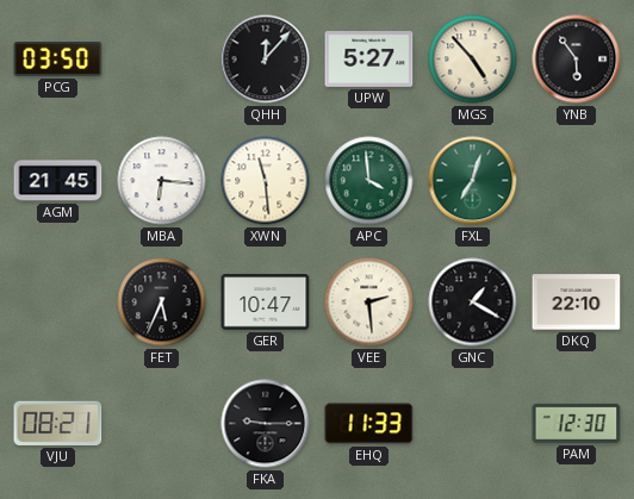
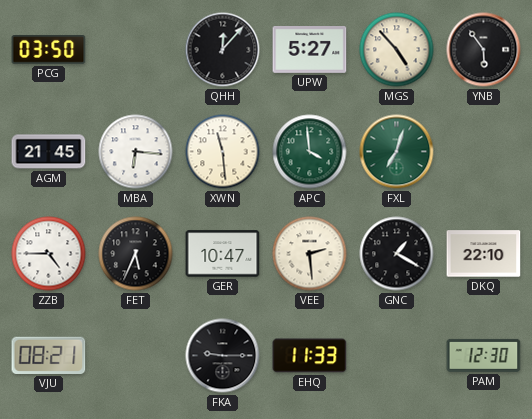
ZZB: none -> 4:45 (49, 254)
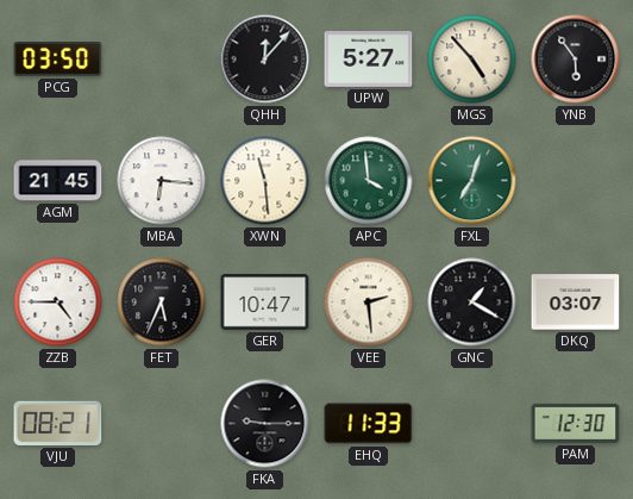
DKQ: 22:10 -> 03:07 (576, 302)
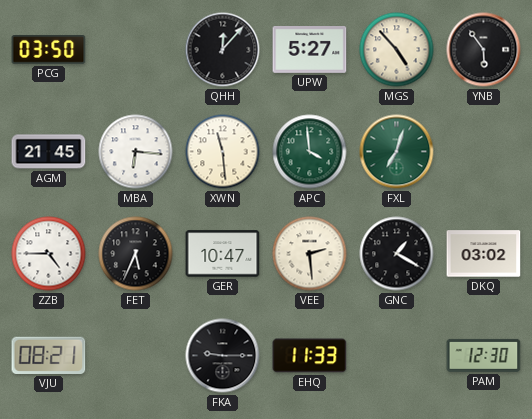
DKQ: 03:07 -> 03:02 (484, 254)
